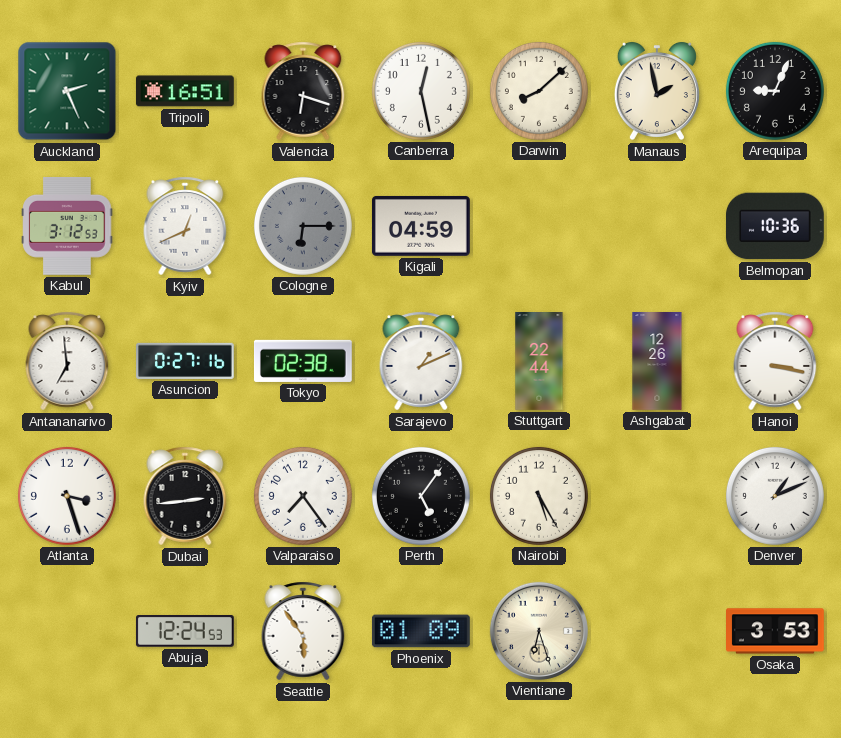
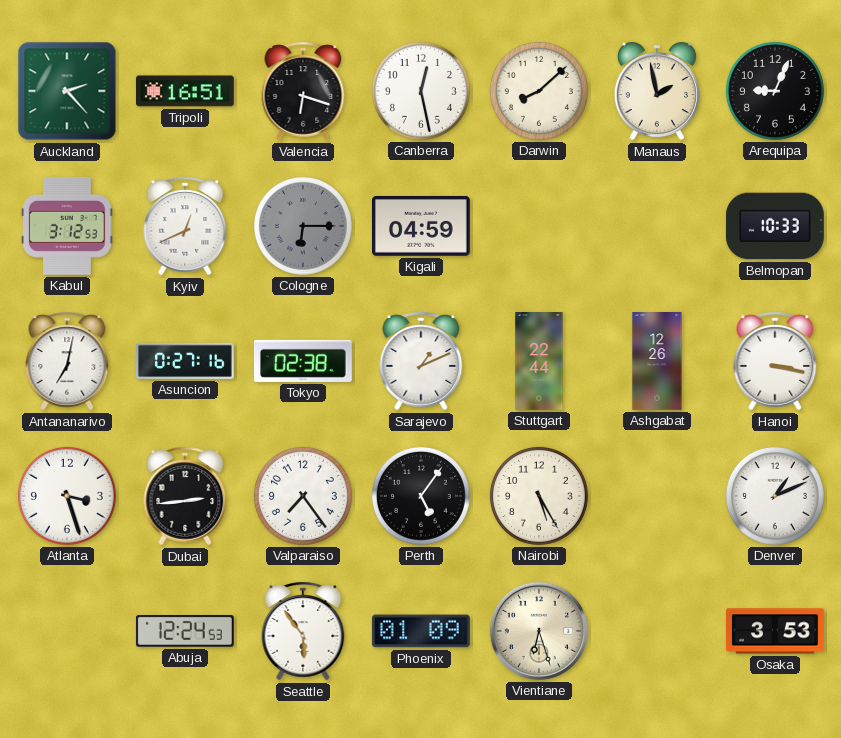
Auckland: 2:26 -> 2:23 (67, 91)
Belmopan: 10:36 -> 10:33 (775, 226)
Antananarivo: 6:59 -> 7:02 (67, 361)
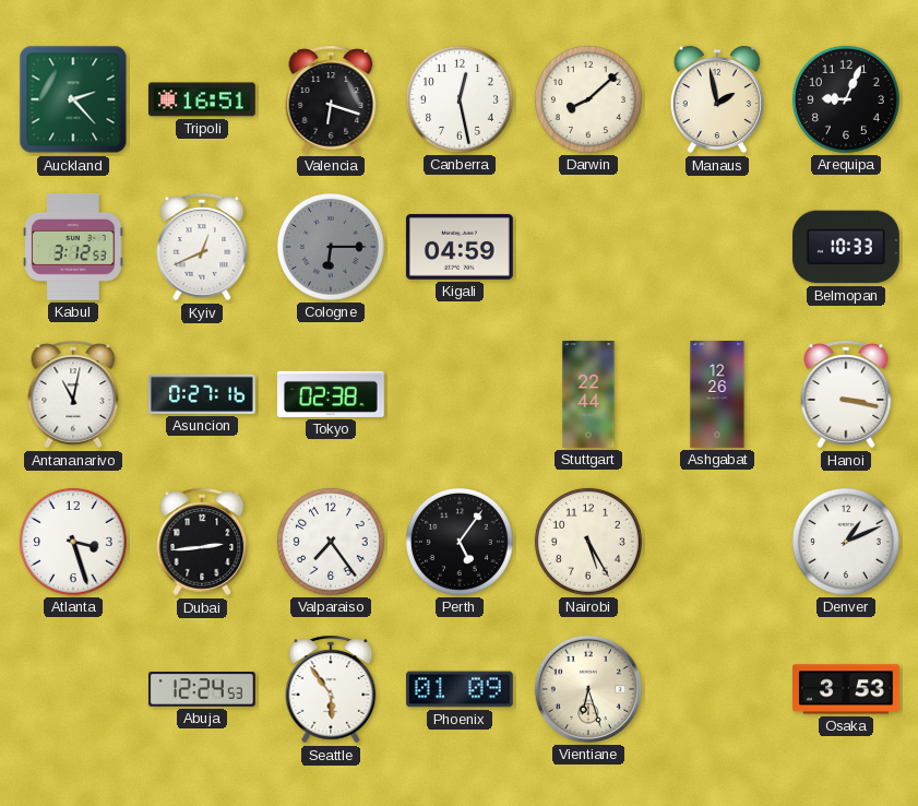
Antananarivo: 7:02 -> 11:02 (73, 394)
Sarajevo: 1:11 -> none (421, 361)
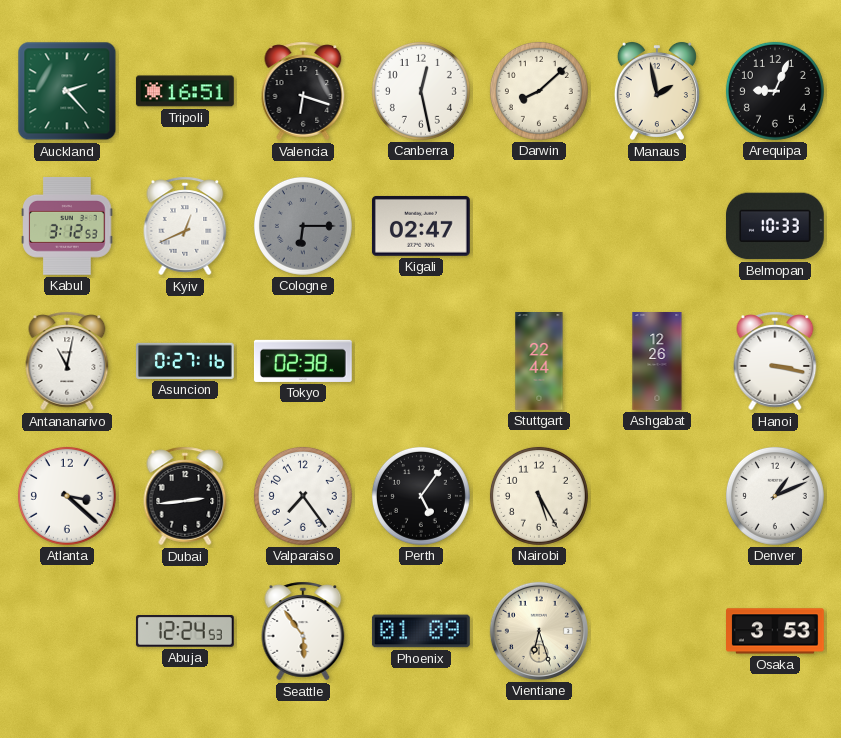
Kigali: 04:59 -> 02:47 (421, 226)
Atlanta: 3:27 -> 3:22 (67, 496)
